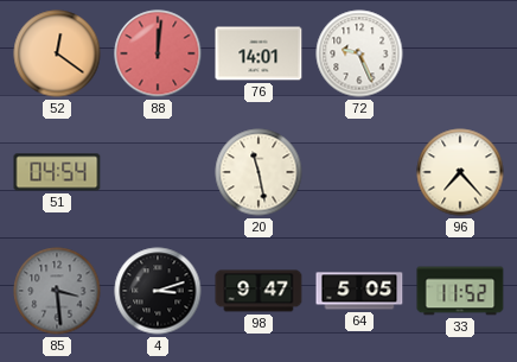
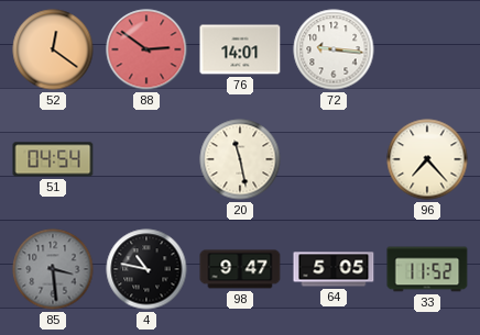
88: 12:01 -> 2:51 (146, 49)
72: 9:26 -> 9:16 (334, 49)
4: 3:12 -> 10:47 (146, 269)
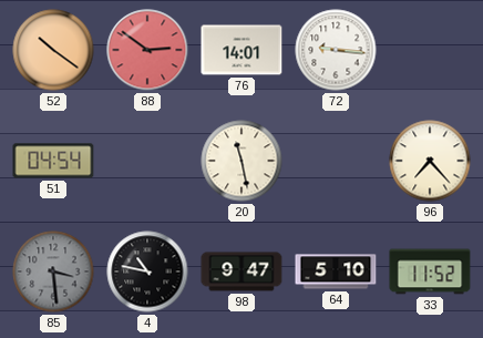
52: 12:21 -> 10:21 (53, 50)
64: 5:05 -> 5:10 (336, 272)
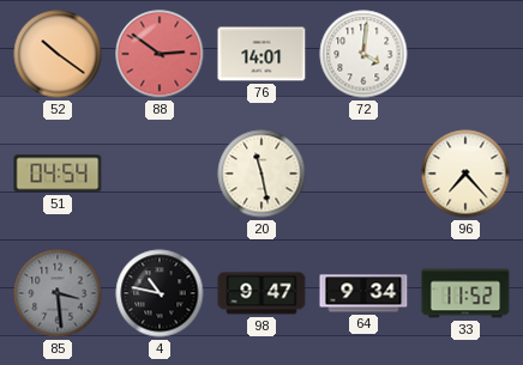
72: 9:16 -> 4:01 (363, 54)
64: 5:10 -> 9:34 (363, 293)
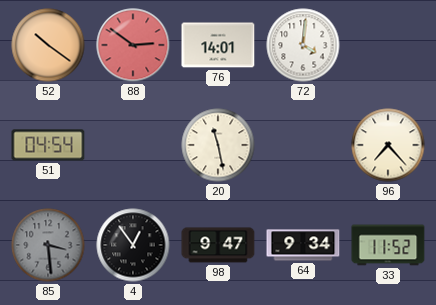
4: 10:47 -> 12:54 (133, 245)
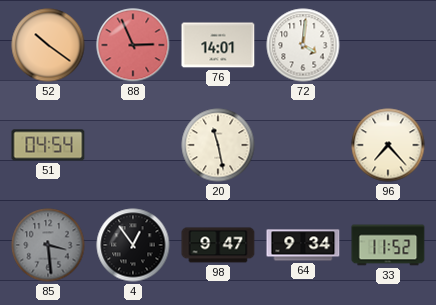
88: 2:51 -> 2:56 (133, 45)
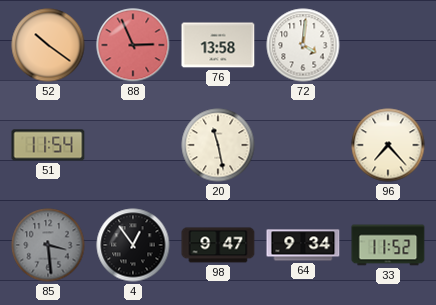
76: 14:01 -> 13:58 (218, 45)
51: 04:54 -> 11:54 (48, 145)
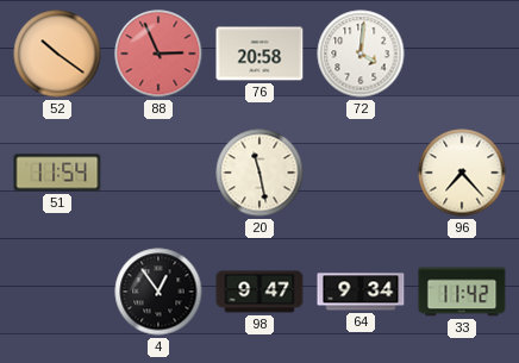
76: 13:58 -> 20:58 (259, 54)
85: 3:29 -> none (48, 245)
33: 11:52 -> 11:42 (462, 292)
